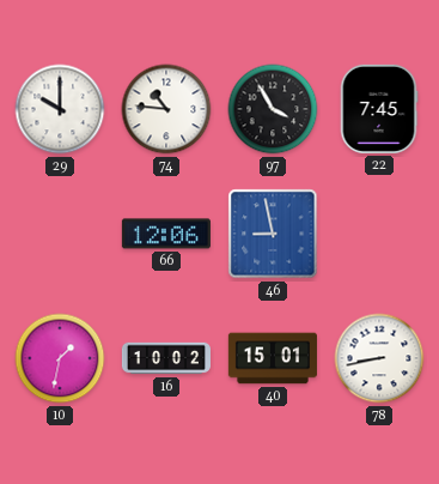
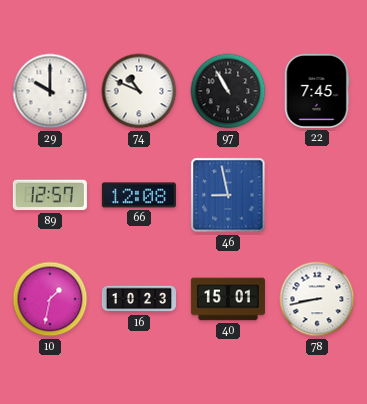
74: 10:46 -> 10:49 (139, 91)
97: 3:55 -> 10:55 (228, 91)
89: none -> 12:57 (50, 195)
66: 12:06 -> 12:08 (139, 195)
16: 10:02 -> 10:23 (138, 299)
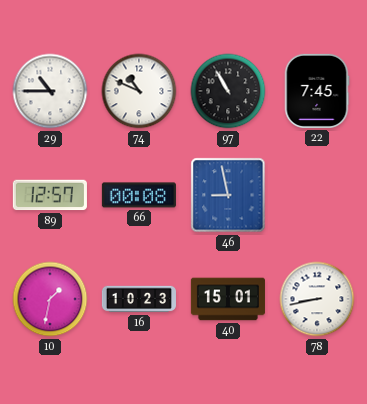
29: 10:00 -> 10:45 (50, 91)
66: 12:08 -> 00:08 (139, 195)
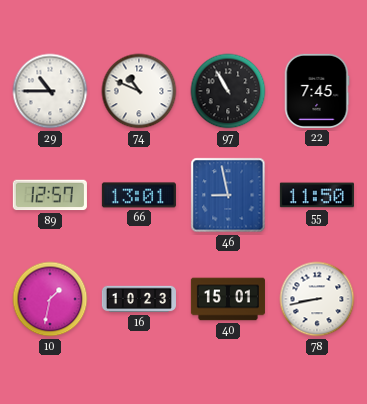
66: 00:08 -> 13:01 (139, 195)
55: none -> 11:50 (317, 195)
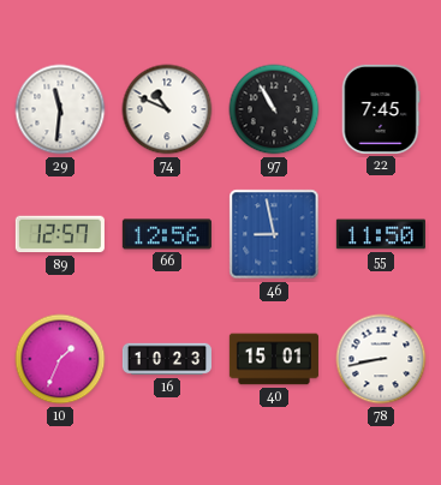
29: 10:45 -> 11:31 (60, 109)
66: 13:01 -> 12:56 (167, 234)
10: 1:32 -> 1:34 (60, 359)
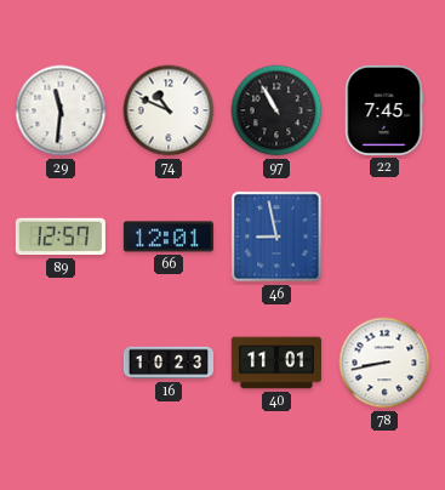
66: 12:56 -> 12:01 (169, 237)
55: 11:50 -> none (381, 234)
10: 1:34 -> none (60, 359)
40: 15:01 -> 11:01 (276, 363)
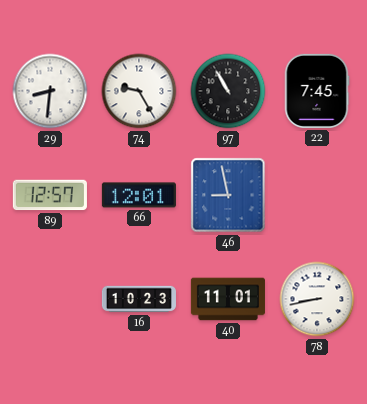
29: 11:31 -> 8:31 (50, 91)
74: 10:49 -> 9:25 (139, 91)
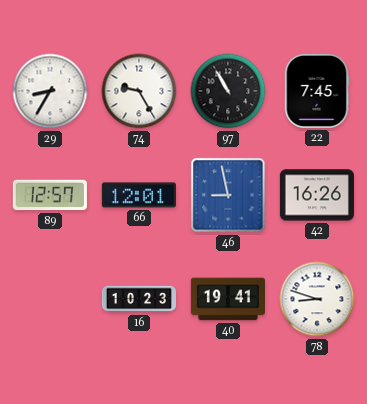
29: 8:31 -> 8:35 (50, 91)
42: none -> 16:26 (317, 195)
40: 11:01 -> 19:41 (228, 299)
78: 8:43 -> 8:48 (317, 299)
